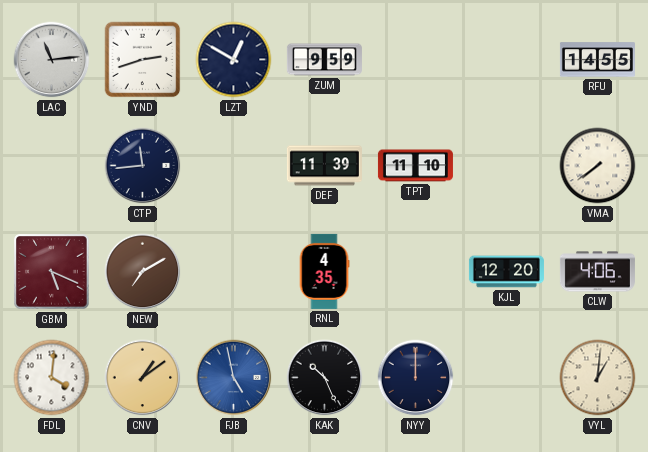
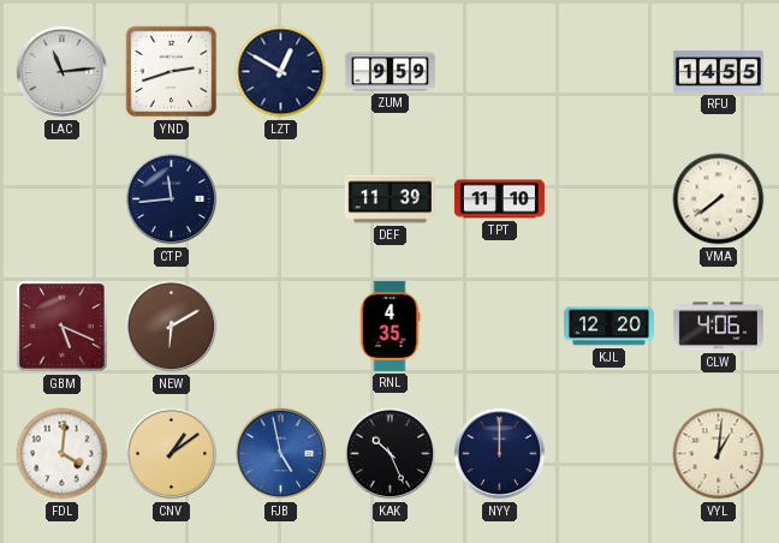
NEW: 7:10 -> 6:10 (172, 327)
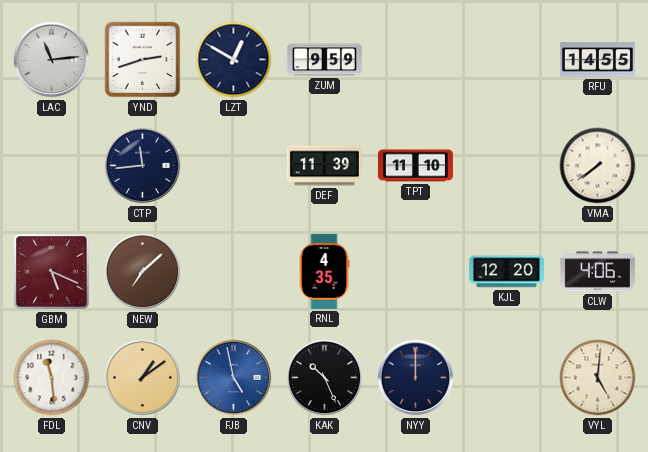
NEW: 6:10 -> 7:08 (143, 272)
FDL: 4:01 -> 11:29 (52, 378)
VYL: 1:01 -> 5:01 (598, 378)
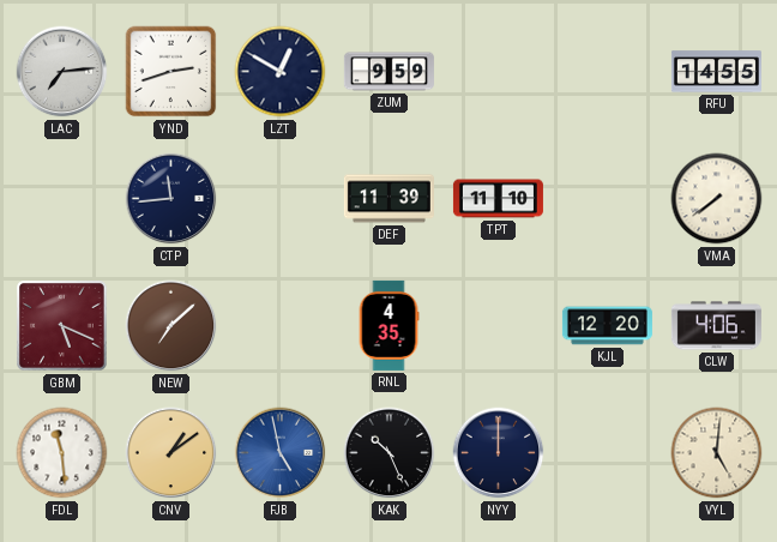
LAC: 11:14 -> 7:14 (62, 72)
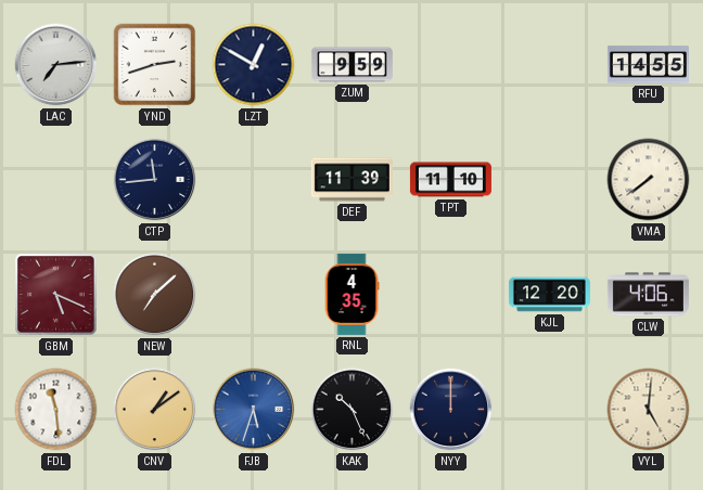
FJB: 4:58 -> 5:33 (254, 410)
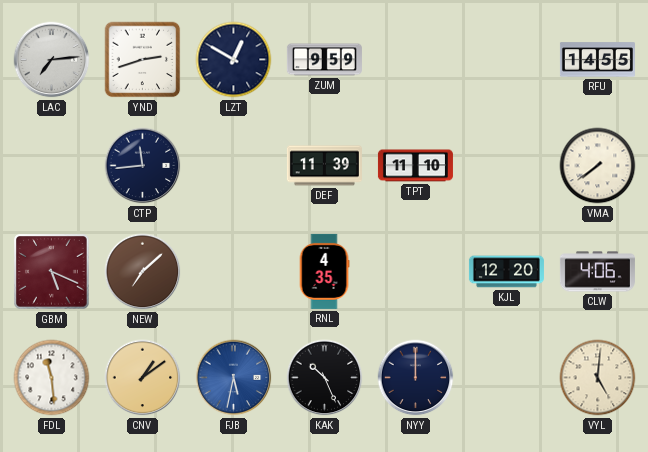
FJB: 5:33 -> 5:32 (234, 378)
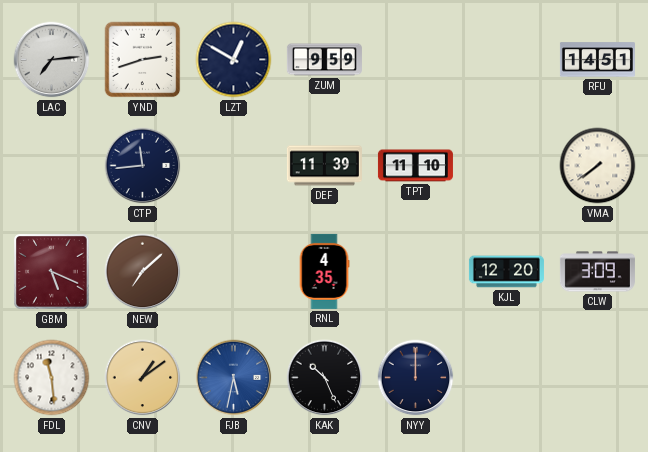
RFU: 14:55 -> 14:51 (597, 60)
CLW: 4:06 -> 3:09 (597, 272)
VYL: 5:01 -> none (598, 378)
